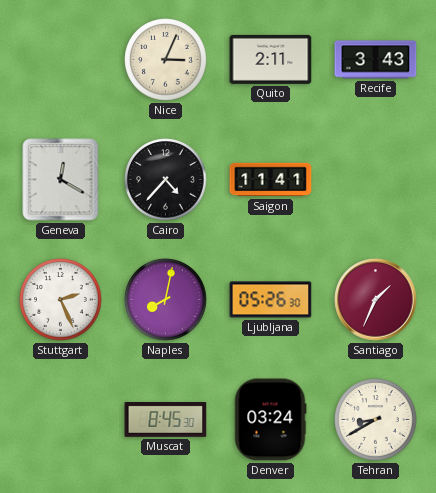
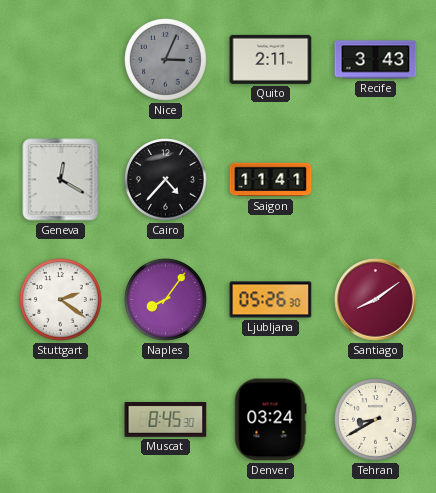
Nice dial: cream -> grey (166, 60)
Stuttgart: 2:26 -> 2:21 (61, 300)
Naples: 8:02 -> 8:06 (166, 300)
Santiago: 1:34 -> 8:09 (376, 300)
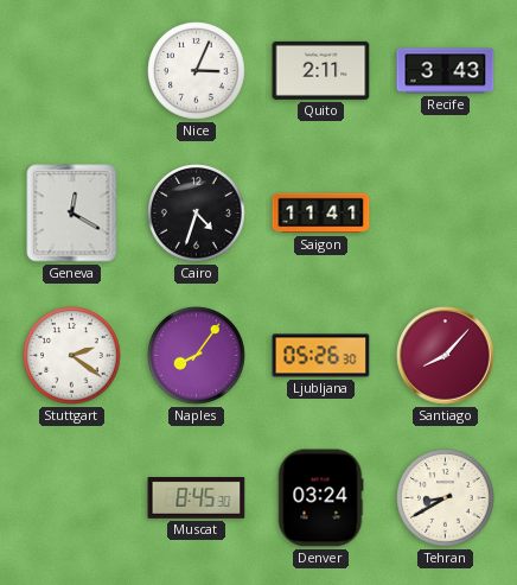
Nice dial: grey -> white (197, 71)
Cairo: 4:37 -> 4:33 (197, 214)
Santiago: 8:09 -> 8:07 (446, 356)
